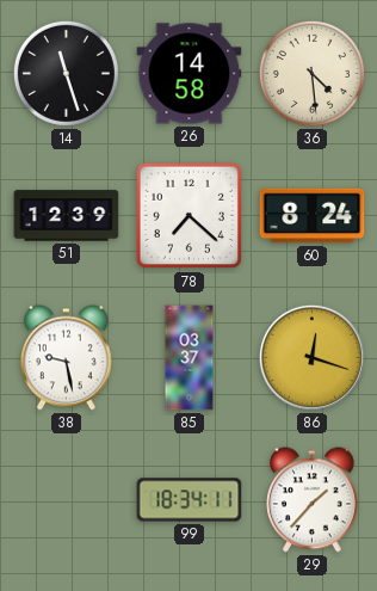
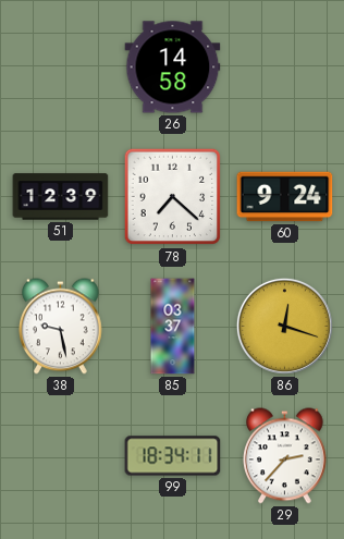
14: 11:27 -> none (66, 73)
36: 4:29 -> none (311, 73)
60: 8:24 -> 9:24 (285, 197)
29: 1:37 -> 2:37 (285, 456)
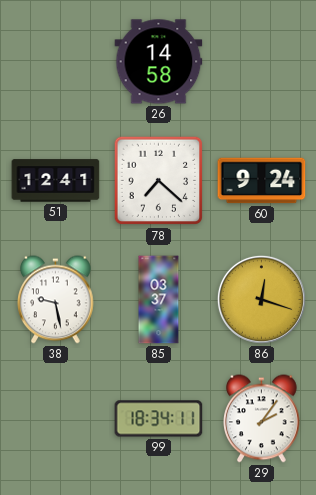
51: 12:39 -> 12:41 (56, 181)
29: 2:37 -> 2:06 (262, 419)
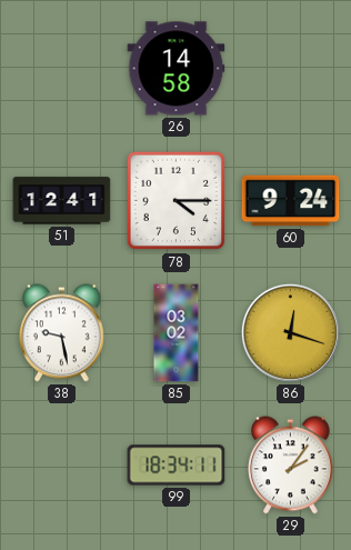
78: 7:22 -> 4:15 (177, 201)
85: 03:37 -> 03:02 (177, 333)
